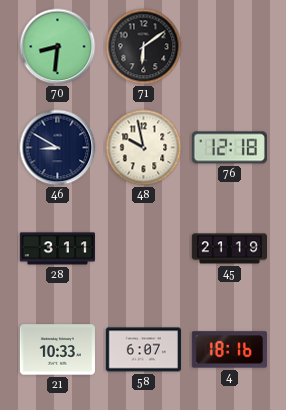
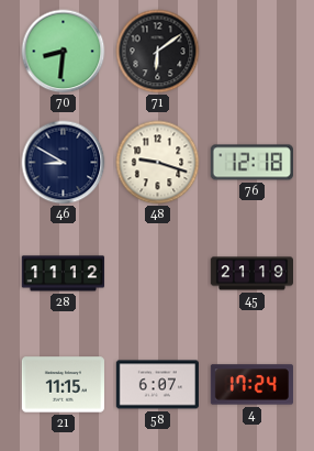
48: 9:58 -> 9:18 (158, 163)
28: 3:11 -> 11:12 (63, 274)
21: 10:33 -> 11:15 (63, 385)
4: 18:16 -> 17:24 (251, 385)
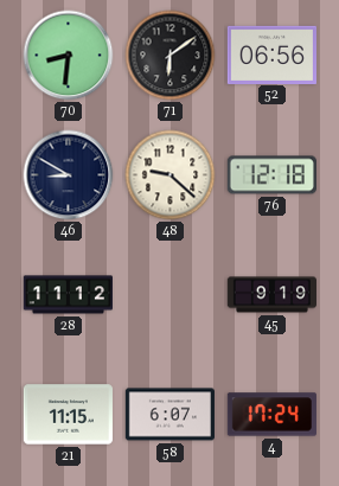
52: none -> 06:56 (271, 55)
48: 9:18 -> 9:22 (171, 175)
45: 21:19 -> 9:19 (271, 295)
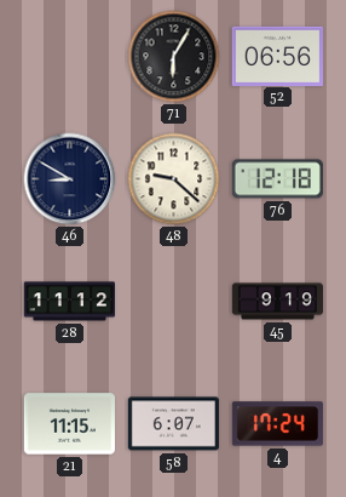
70: 8:31 -> none (69, 56)
71: 6:09 -> 6:05 (174, 57)
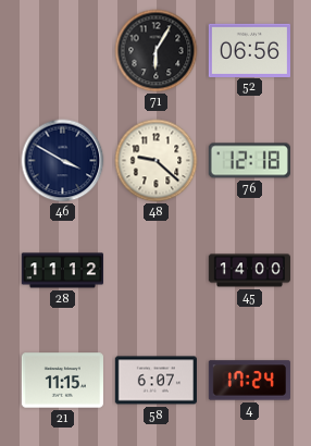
46: 8:50 -> 3:50 (63, 161)
45: 9:19 -> 14:00 (249, 271)
